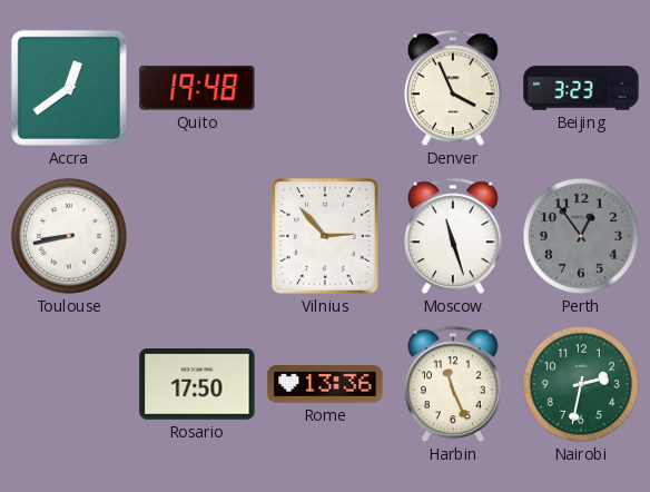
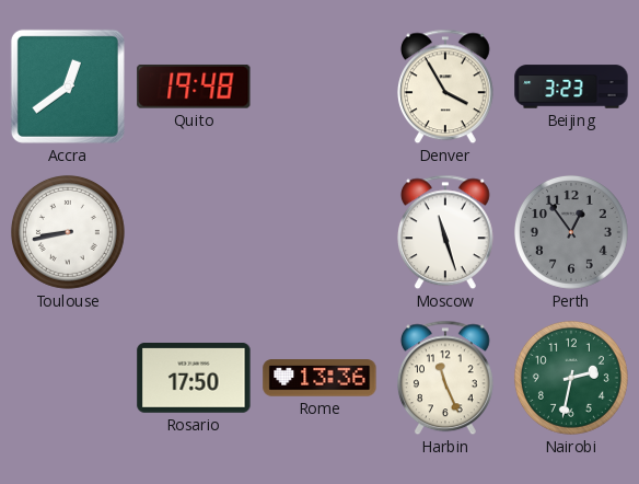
Denver: 3:56 -> 3:55 (445, 87)
Vilnius: 2:53 -> none (325, 236)
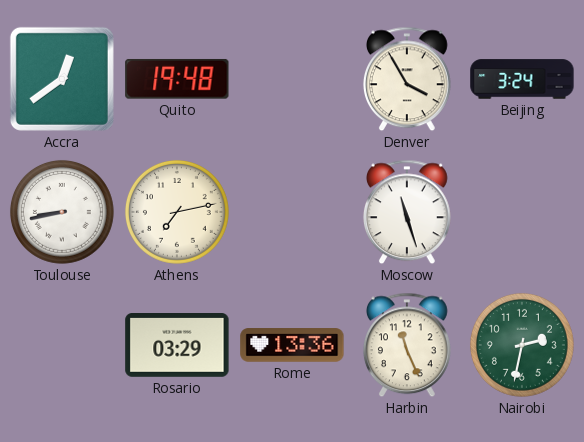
Beijing: 3:23 -> 3:24 (522, 79)
Athens: none -> 7:13 (177, 212)
Perth: 12:54 -> none (571, 232)
Rosario: 17:50 -> 03:29 (177, 346)
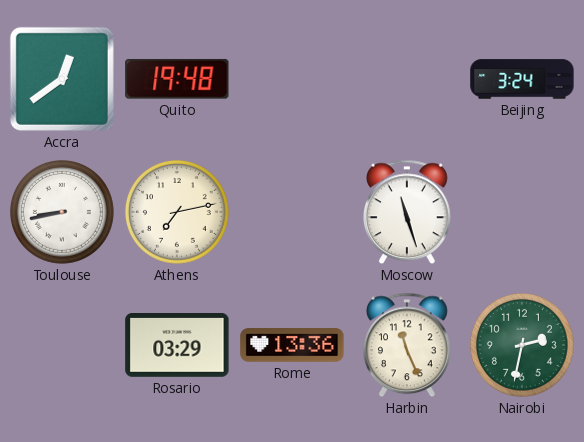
Denver: 3:55 -> none (407, 79)
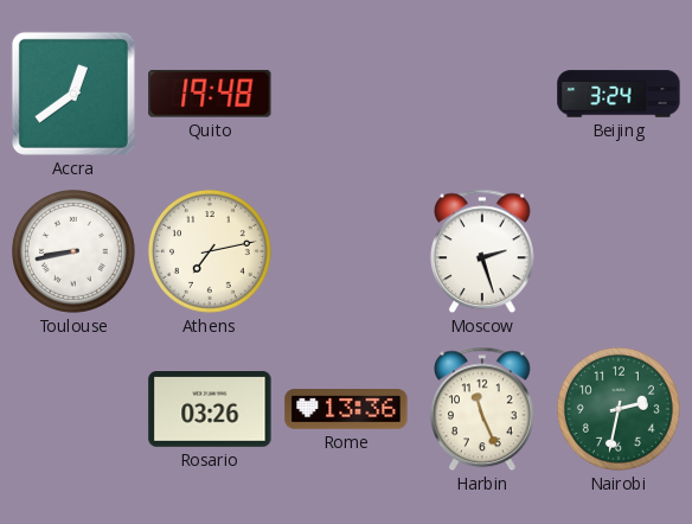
Moscow: 11:27 -> 2:27 (482, 251)
Rosario: 03:29 -> 03:26 (210, 410)
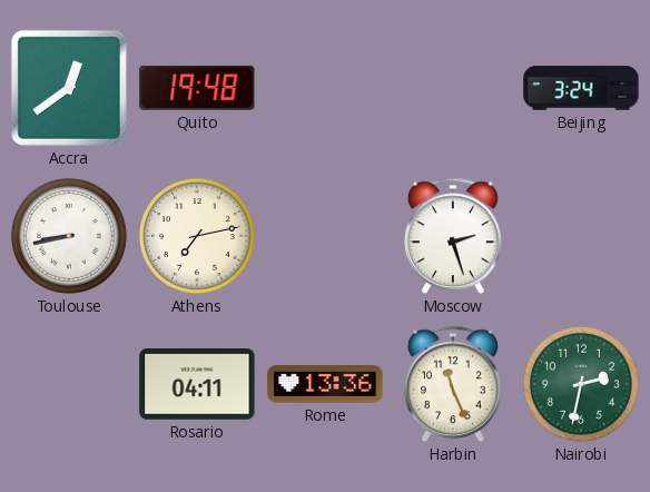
Rosario: 03:26 -> 04:11 (197, 385)
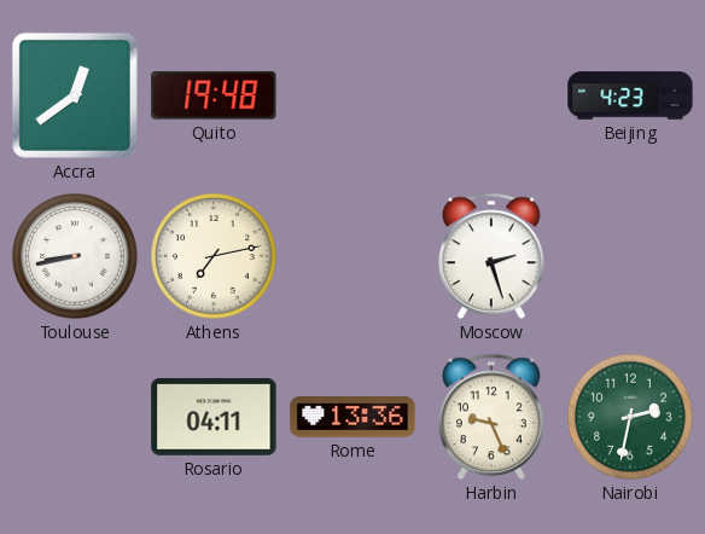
Beijing: 3:24 -> 4:23 (630, 95)
Harbin: 11:26 -> 9:26 (491, 417)
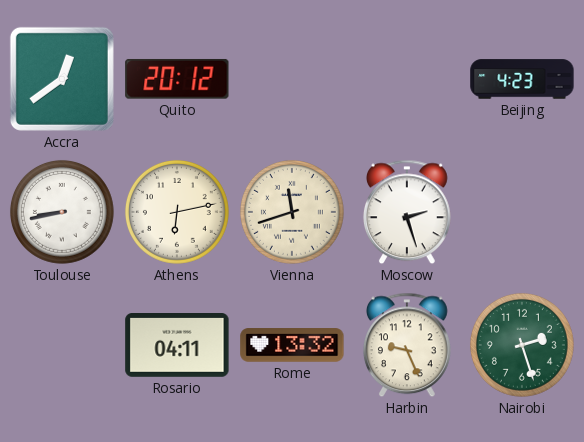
Quito: 19:48 -> 20:12 (177, 79)
Athens: 7:13 -> 6:13 (177, 212)
Vienna: none -> 11:42 (292, 212)
Rome: 13:36 -> 13:32 (292, 345)
Nairobi: 2:32 -> 2:27 (522, 345)
